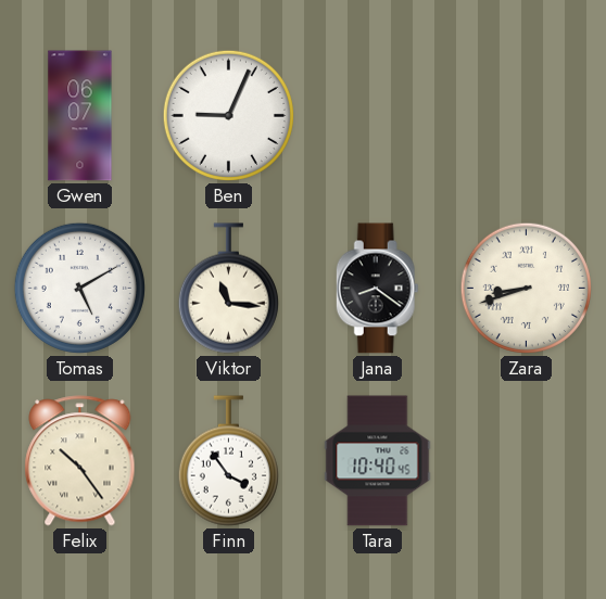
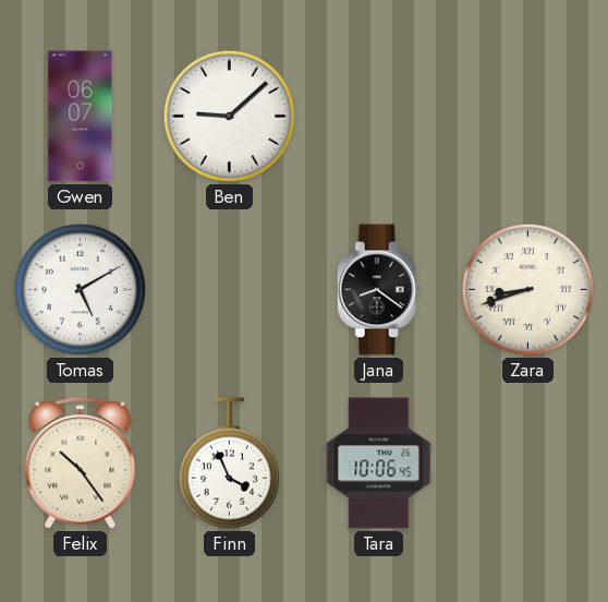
Ben: 9:04 -> 9:08 (229, 116)
Viktor: 11:16 -> none (228, 289)
Finn: 3:54 -> 3:56 (229, 463)
Tara: 10:40 -> 10:06 (379, 463)
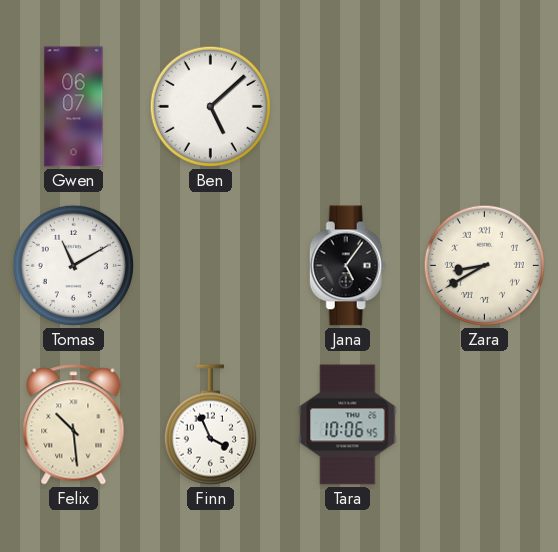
Ben: 9:08 -> 5:08 (210, 106)
Tomas: 5:10 -> 11:10 (73, 265)
Jana: 8:21 -> 5:06 (347, 266)
Zara: 8:42 -> 8:40 (484, 265)
Felix: 10:24 -> 10:29 (74, 425)
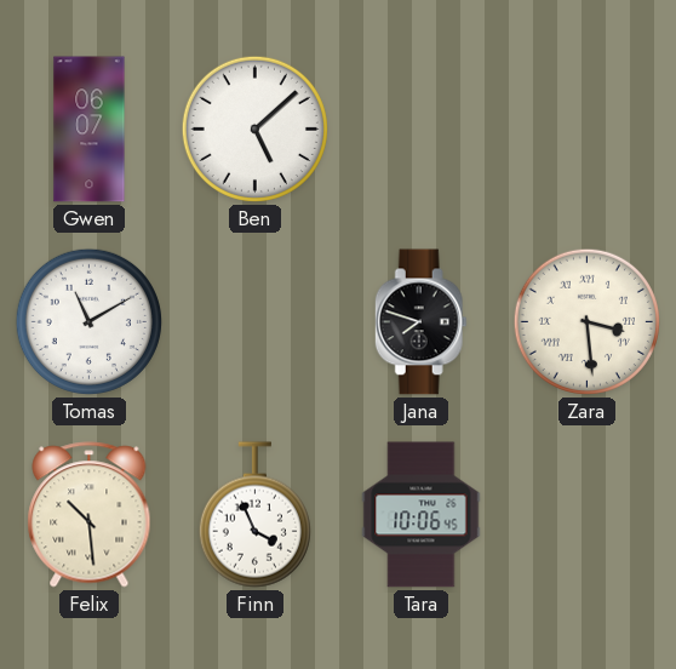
Jana: 5:06 -> 7:48 (420, 322)
Zara: 8:40 -> 3:29 (586, 321)
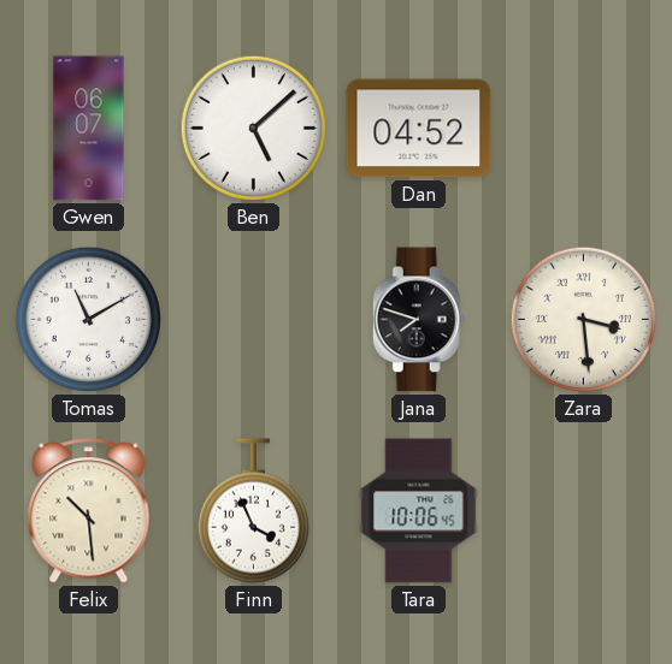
Dan: none -> 04:52 (419, 129)
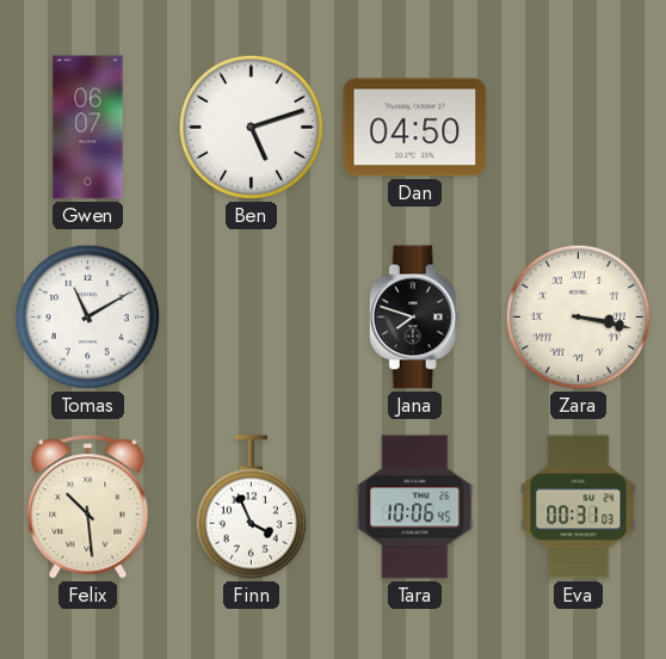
Ben: 5:08 -> 5:12 (251, 127)
Dan: 04:52 -> 04:50 (415, 128)
Zara: 3:29 -> 3:17 (578, 316)
Eva: none -> 00:31 (579, 507)
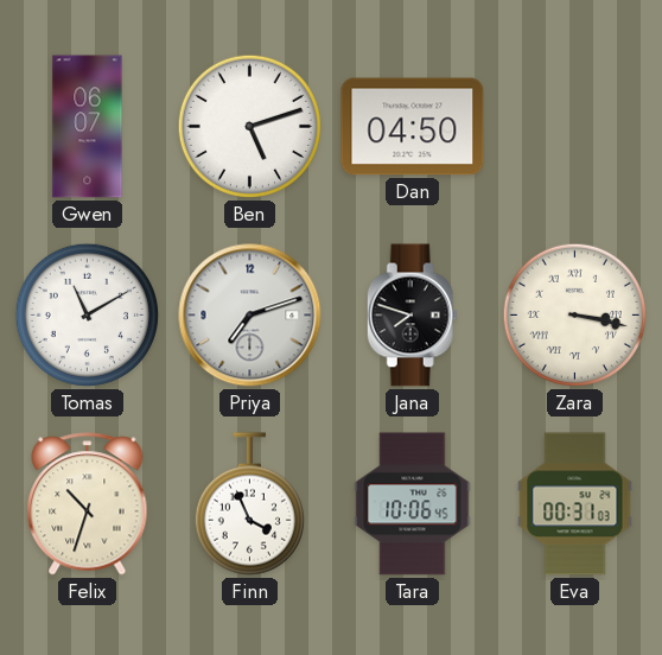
Priya: none -> 7:12 (250, 316)
Felix: 10:29 -> 10:33 (88, 504)
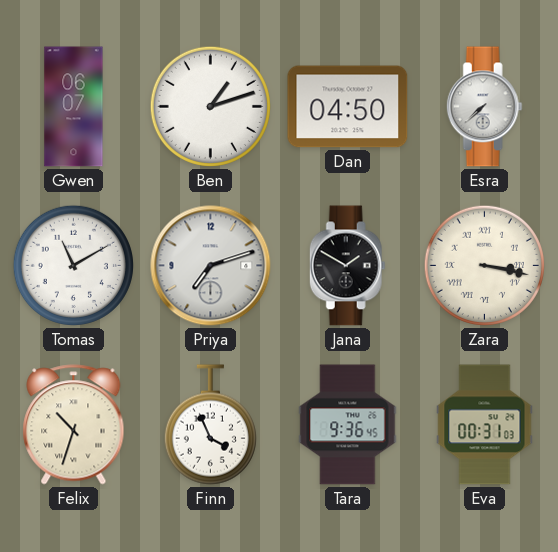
Ben: 5:12 -> 1:12 (210, 106)
Esra: none -> 7:38 (484, 107)
Jana: 7:48 -> 1:50 (347, 266)
Tara: 10:06 -> 9:36 (348, 425)
